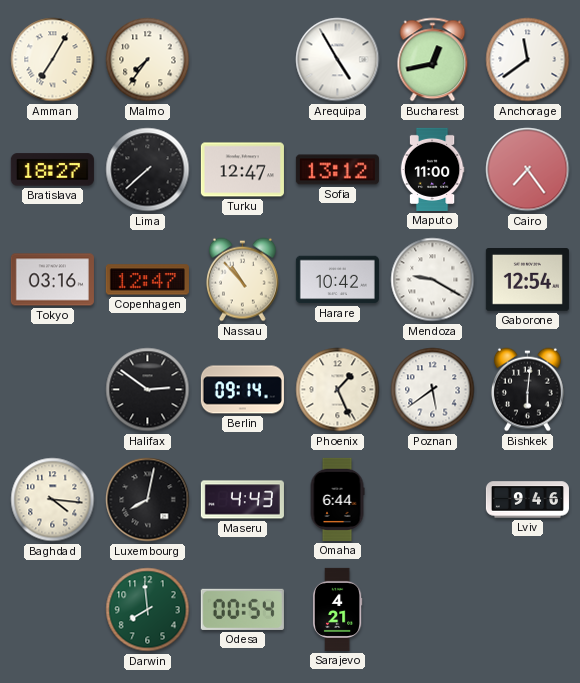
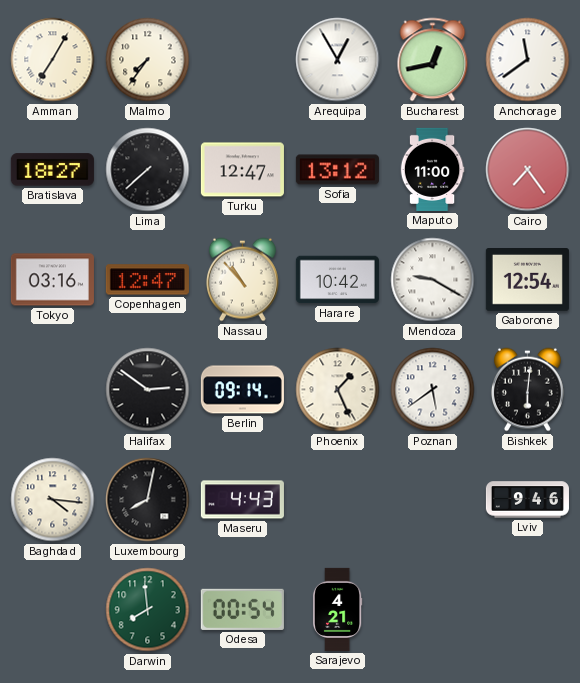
Arequipa: 4:55 -> 12:55 (338, 60)
Omaha: 6:44 -> none (337, 499)
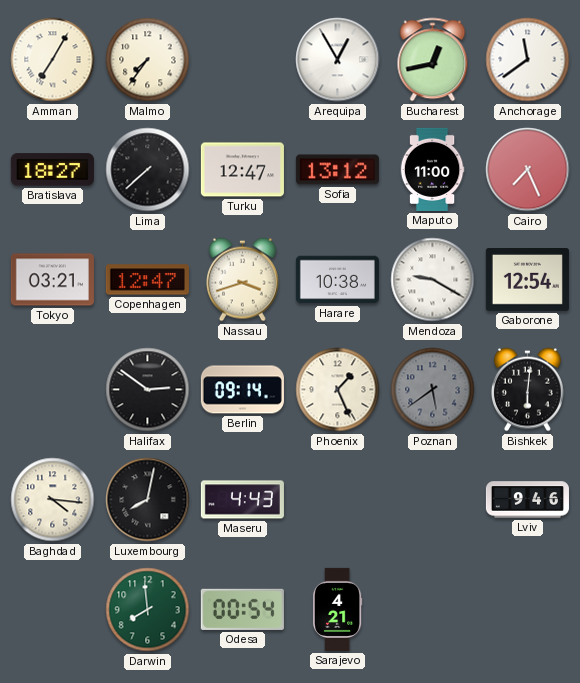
Cairo: 7:24 -> 7:26 (528, 170)
Tokyo: 03:16 -> 03:21 (52, 280)
Nassau: 10:53 -> 3:42 (242, 280)
Harare: 10:42 -> 10:38 (337, 280)
Poznan dial: white -> grey (433, 390)
